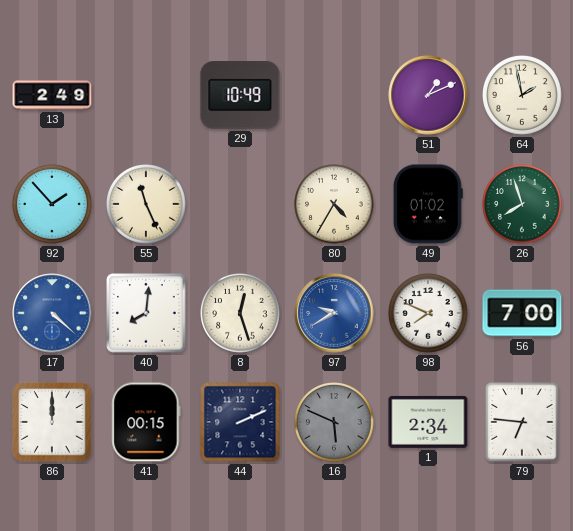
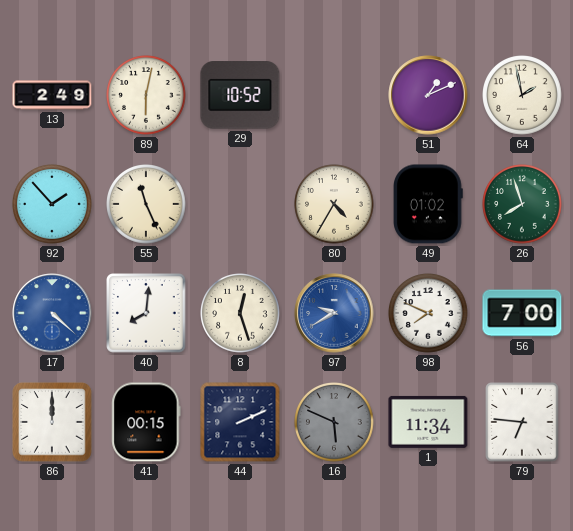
89: none -> 6:02 (146, 95)
29: 10:49 -> 10:52 (240, 95)
1: 2:34 -> 11:34 (428, 422)
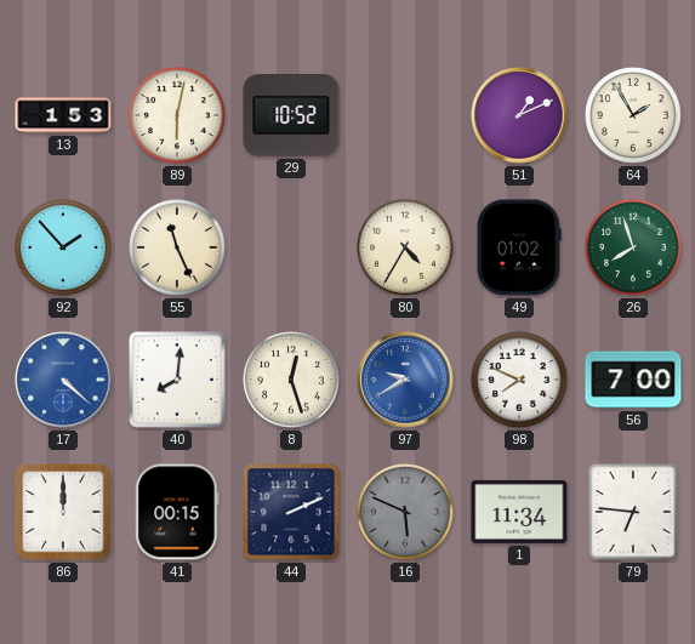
13: 2:49 -> 1:53 (63, 115)
64: 1:58 -> 1:55 (633, 115)
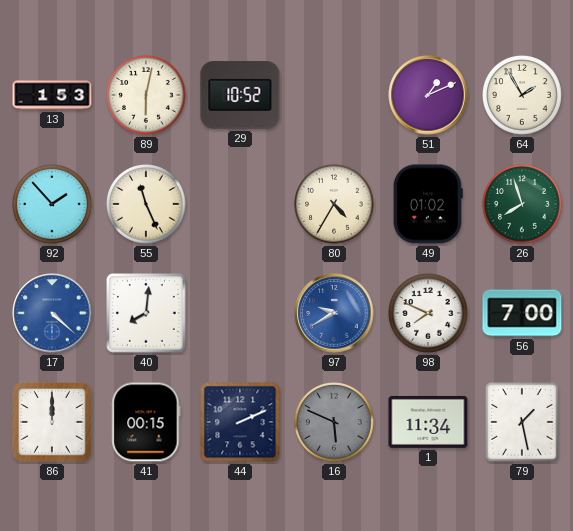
8: 12:27 -> none (291, 380)
79: 6:46 -> 1:28 (522, 422)
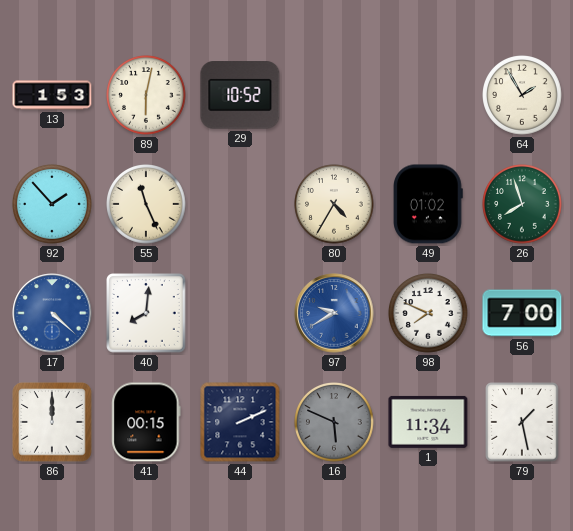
51: 1:11 -> none (428, 95)
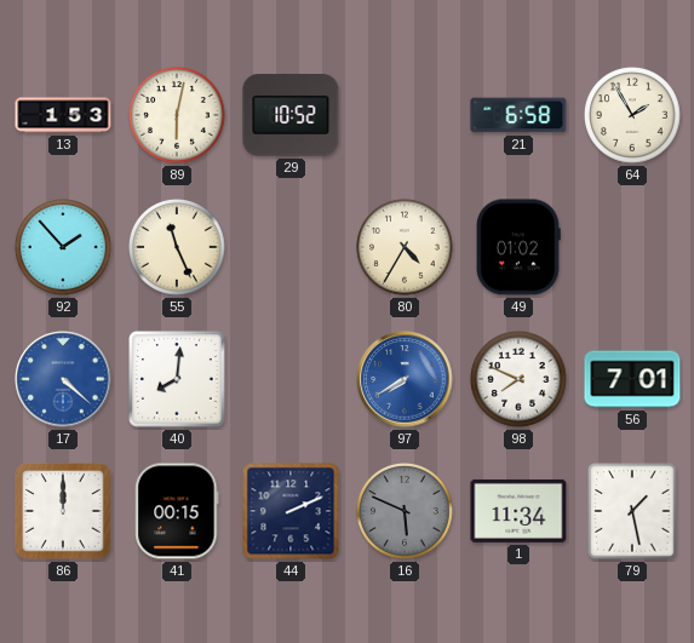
21: none -> 6:58 (518, 115)
26: 7:57 -> none (522, 204)
97: 9:40 -> 7:40 (405, 379)
56: 7:00 -> 7:01 (632, 379)
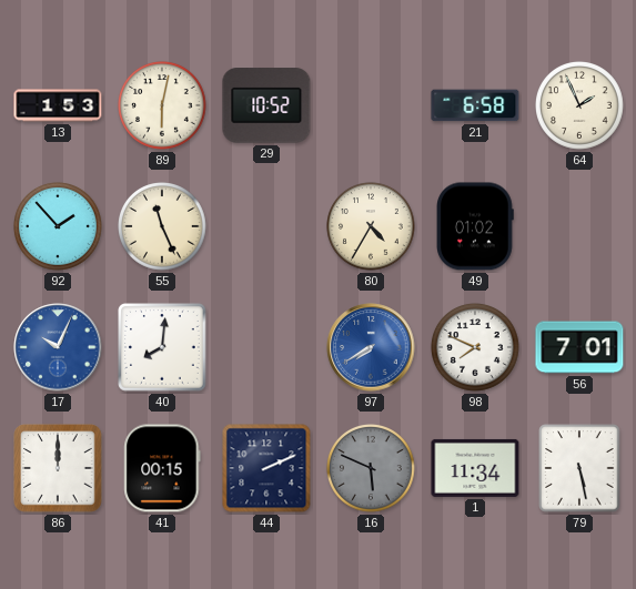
64: 1:55 -> 1:56 (579, 105)
17: 4:22 -> 10:04 (58, 347)
79: 1:28 -> 5:28 (579, 468)
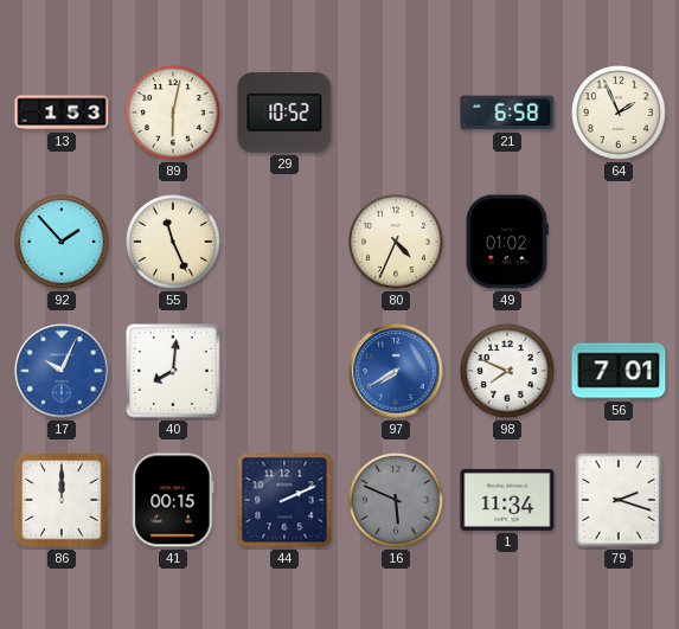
80: 4:35 -> 4:34 (396, 242)
79: 5:28 -> 2:18 (619, 500)
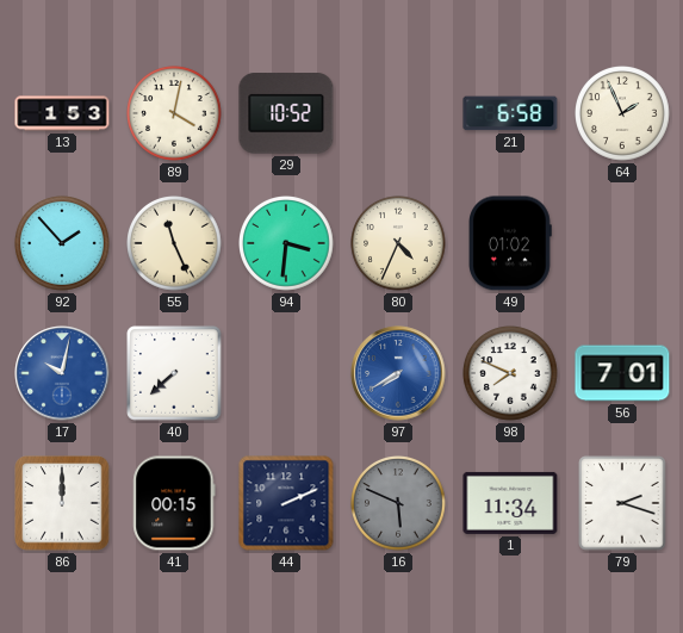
89: 6:02 -> 4:02 (174, 113)
94: none -> 3:31 (286, 243)
17: 10:04 -> 10:02 (62, 373)
40: 8:01 -> 7:38 (175, 374)
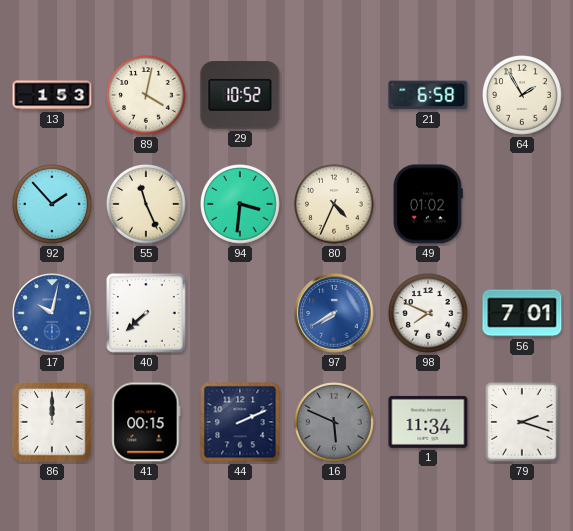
64: 1:56 -> 1:55 (522, 95)
